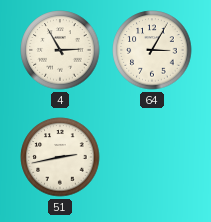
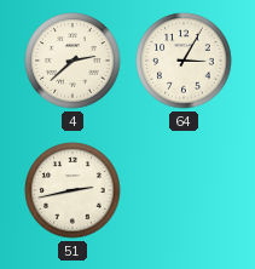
4: 2:55 -> 2:38 (73, 61)
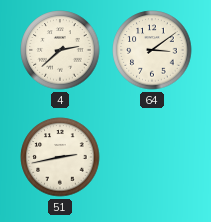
64: 3:05 -> 3:09 (152, 50)
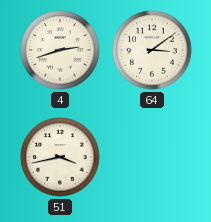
4: 2:38 -> 2:42 (60, 50)
51: 2:43 -> 3:43 (60, 157)
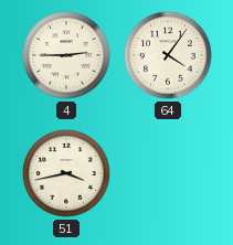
4: 2:42 -> 2:45 (66, 55)
64: 3:09 -> 4:06 (168, 55)
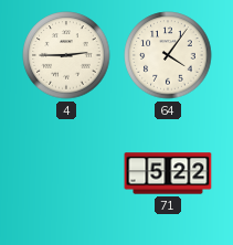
51: 3:43 -> none (66, 173)
71: none -> 5:22 (168, 173)
